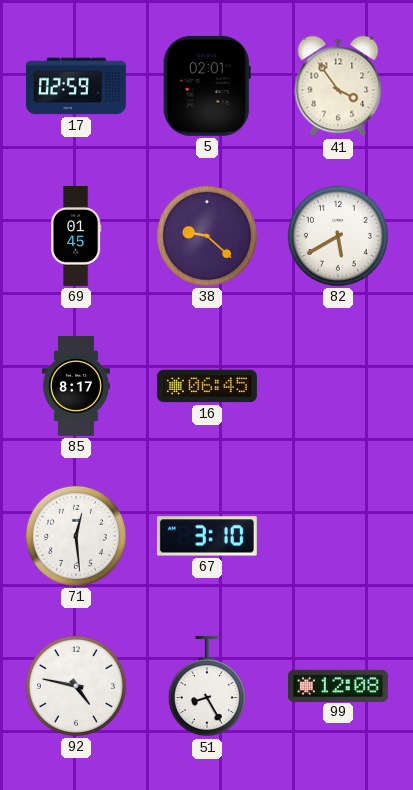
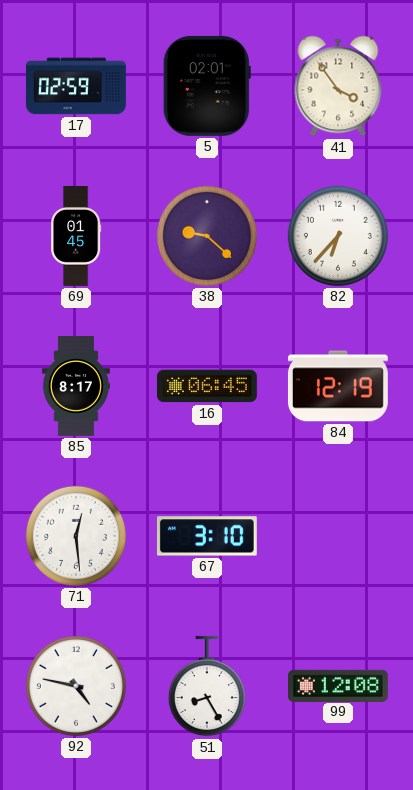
82: 5:40 -> 6:37 (338, 236)
84: none -> 12:19 (338, 386)
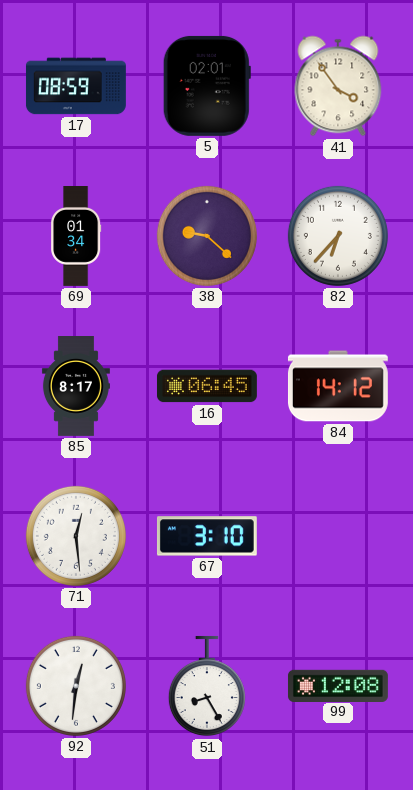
17: 02:59 -> 08:59 (76, 86)
69: 01:45 -> 01:34 (77, 237)
84: 12:19 -> 14:12 (338, 386)
92: 4:47 -> 12:31 (76, 686)
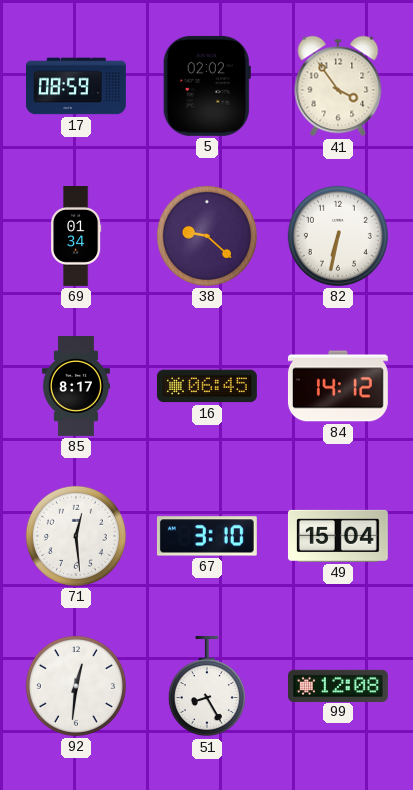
5: 02:01 -> 02:02 (207, 86)
82: 6:37 -> 6:32 (338, 236)
49: none -> 15:04 (338, 536)
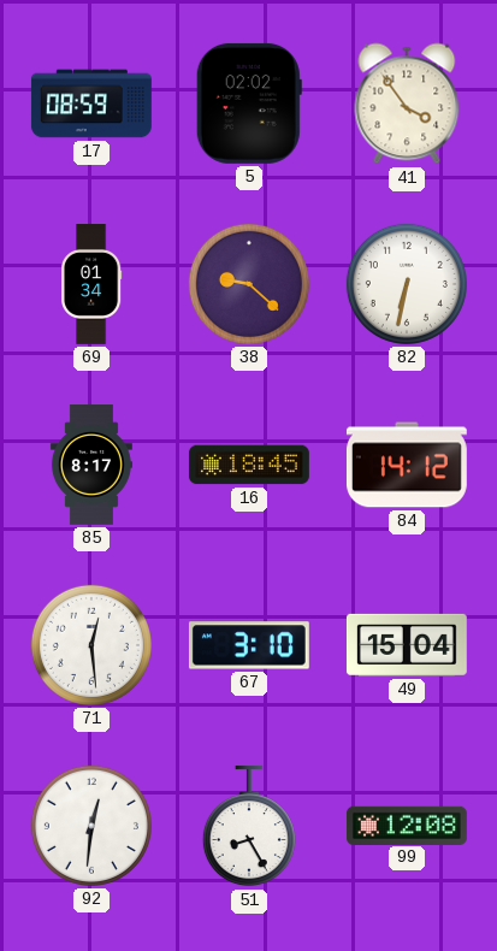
16: 06:45 -> 18:45 (249, 465)
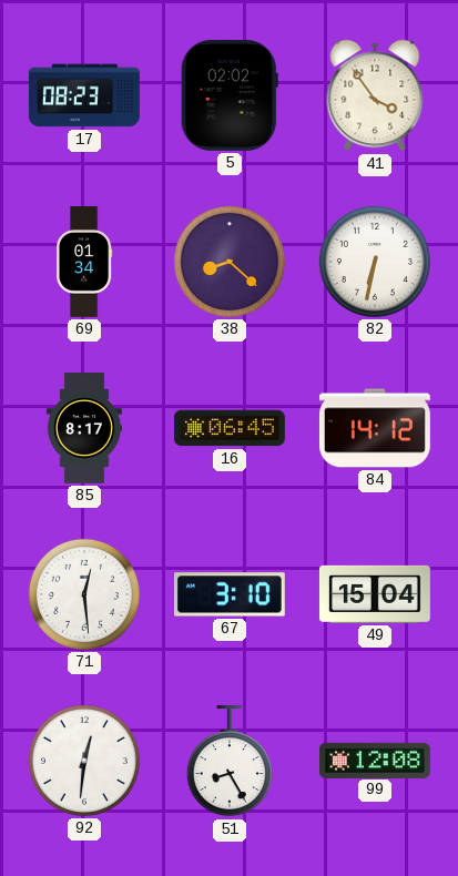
17: 08:59 -> 08:23 (84, 95)
38: 9:22 -> 8:22 (230, 262)
16: 18:45 -> 06:45 (230, 428)
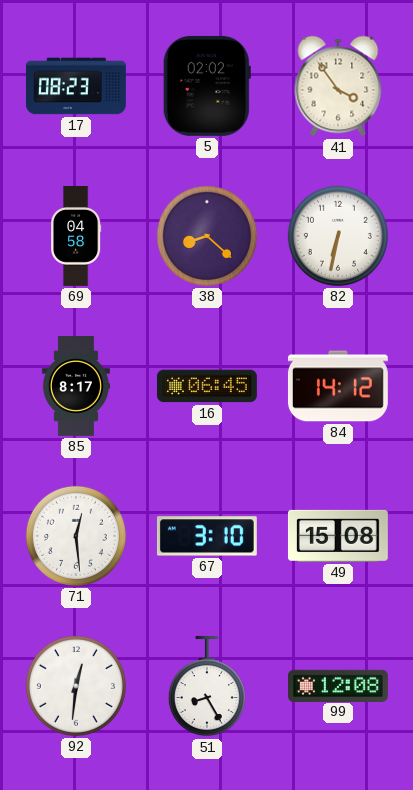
69: 01:34 -> 04:58 (77, 237)
49: 15:04 -> 15:08 (338, 536)
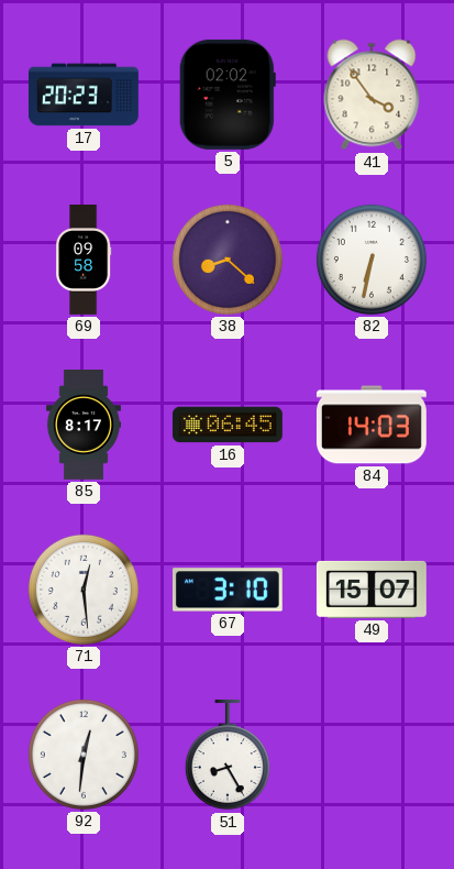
17: 08:23 -> 20:23 (84, 95)
69: 04:58 -> 09:58 (85, 261)
84: 14:12 -> 14:03 (372, 425)
49: 15:08 -> 15:07 (372, 590)
99: 12:08 -> none (338, 685)
